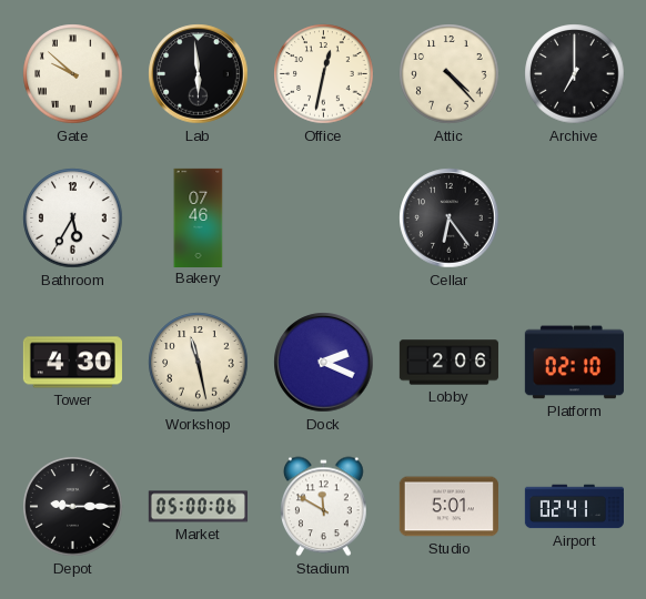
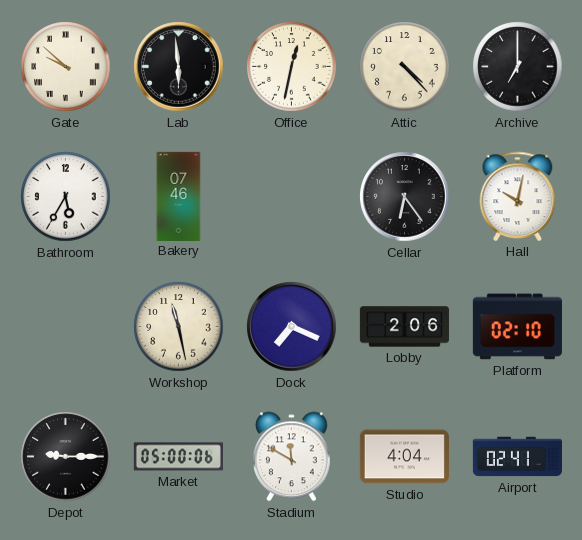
Hall: none -> 10:02 (518, 196)
Tower: 4:30 -> none (72, 363)
Dock: 2:19 -> 7:19 (292, 327)
Studio: 5:01 -> 4:04 (404, 457)
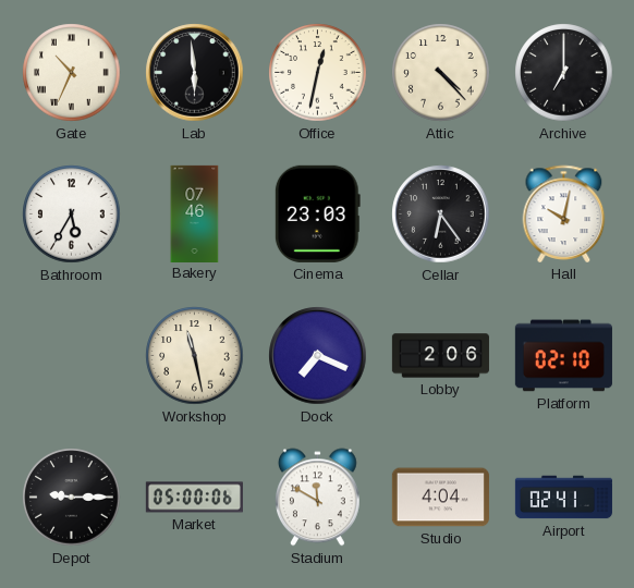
Gate: 9:52 -> 10:34 (72, 73)
Cinema: none -> 23:03 (317, 213)
